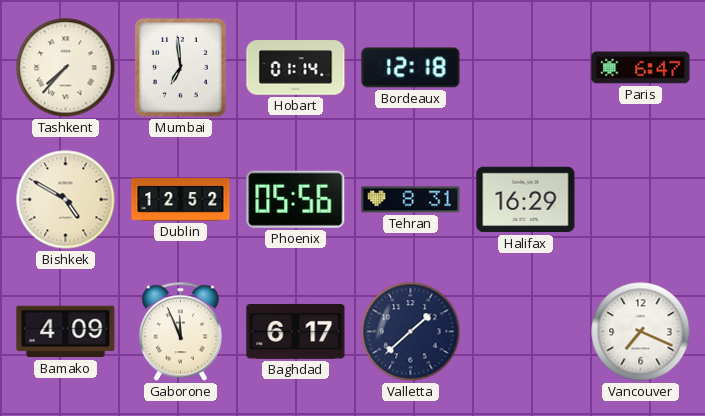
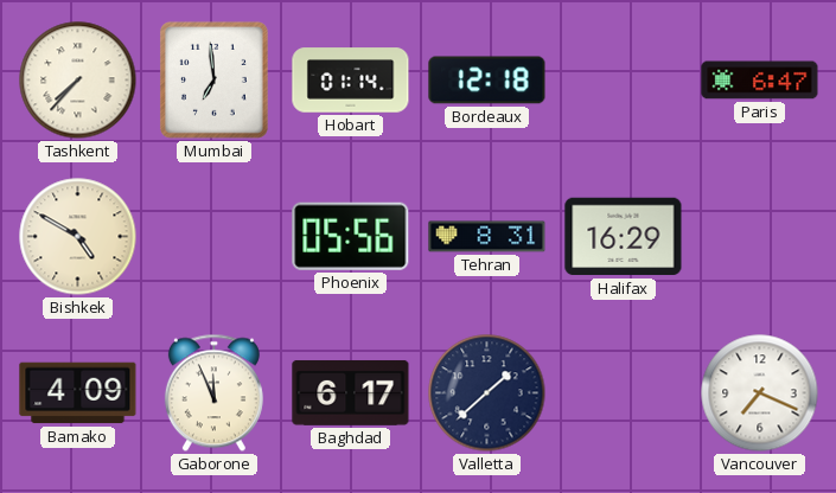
Dublin: 12:52 -> none (181, 200)
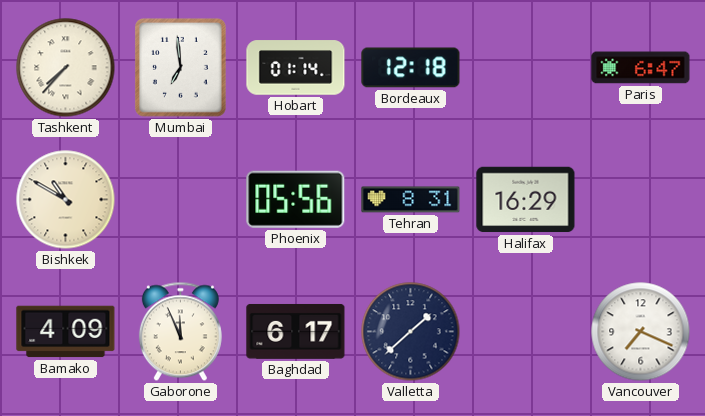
Bishkek: 4:50 -> 10:50 (66, 200)
